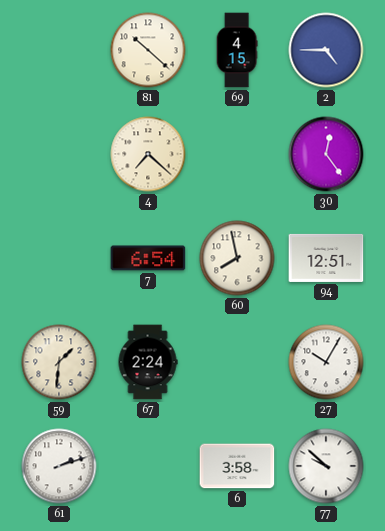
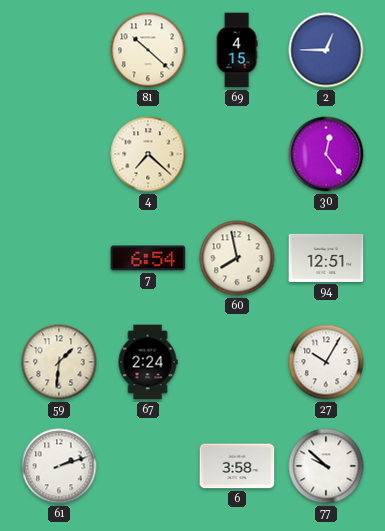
2: 4:45 -> 12:45 (326, 50)
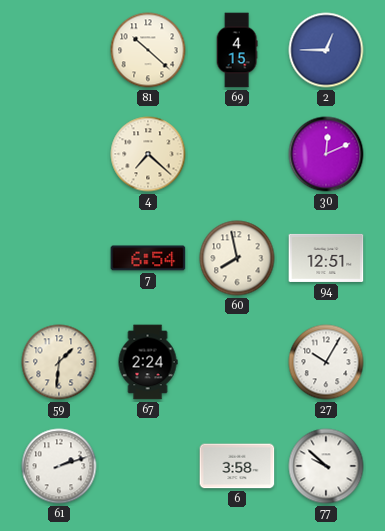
30: 12:24 -> 12:11 (326, 154)
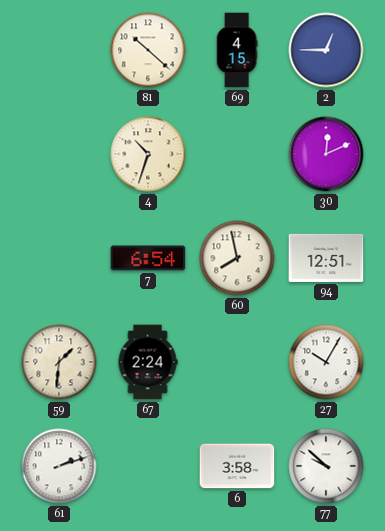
4: 7:22 -> 10:33 (148, 154)
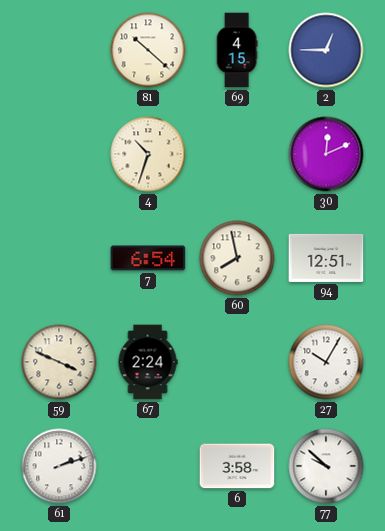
59: 1:31 -> 3:49 (59, 362)
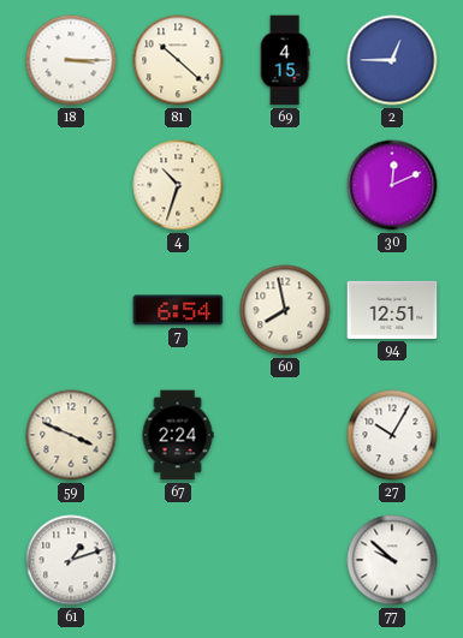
18: none -> 3:15 (71, 60)
61: 2:12 -> 1:12 (71, 560)
6: 3:58 -> none (237, 466)
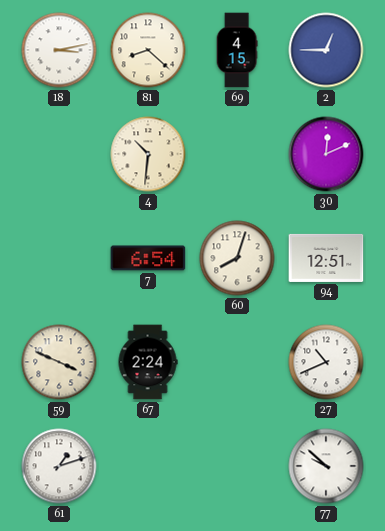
18: 3:15 -> 3:13 (59, 50)
81: 10:22 -> 8:22 (148, 50)
4: 10:33 -> 10:31 (148, 154)
60: 7:58 -> 8:03 (237, 258)
27: 10:05 -> 10:41 (326, 362)
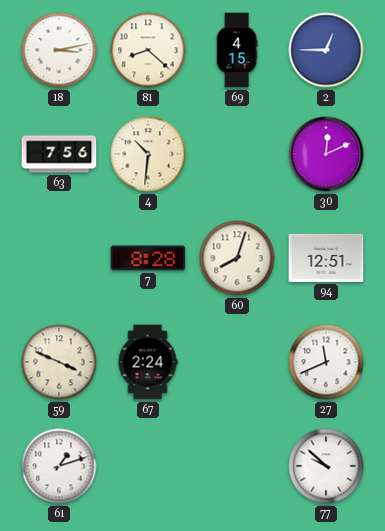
63: none -> 7:56 (59, 154)
7: 6:54 -> 8:28 (148, 258)
27: 10:41 -> 11:41 (326, 362)
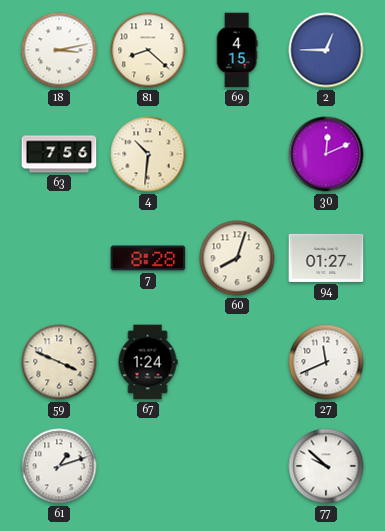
94: 12:51 -> 01:27 (326, 258)
67: 2:24 -> 1:24 (148, 362)
